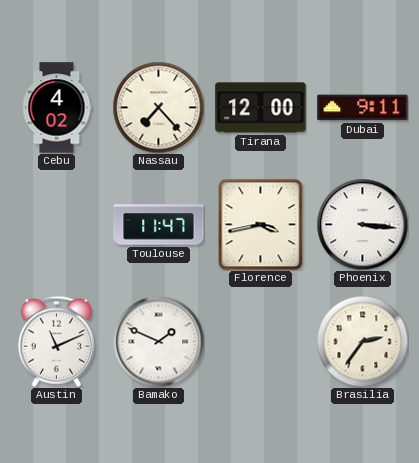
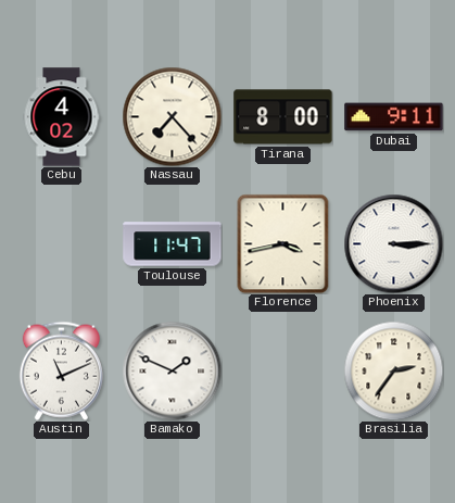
Tirana: 12:00 -> 8:00 (283, 117)
Phoenix: 3:16 -> 3:15 (393, 243)
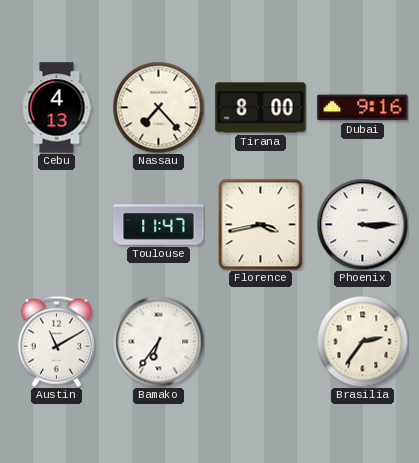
Cebu: 4:02 -> 4:13 (57, 108)
Dubai: 9:11 -> 9:16 (363, 108)
Austin: 11:11 -> 11:10 (56, 341)
Bamako: 1:49 -> 6:36 (158, 341)
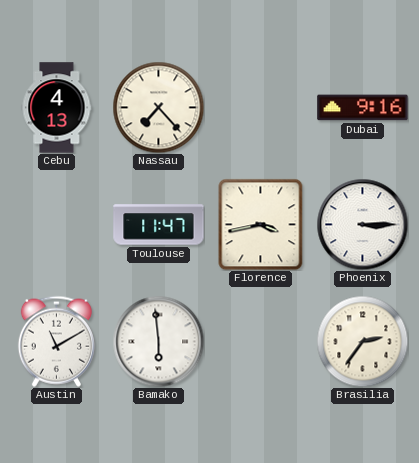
Tirana: 8:00 -> none (261, 108)
Bamako: 6:36 -> 5:59 (158, 341)
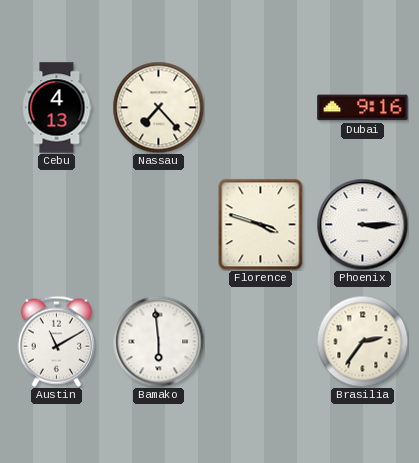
Toulouse: 11:47 -> none (159, 225)
Florence: 3:43 -> 3:48 (261, 224)
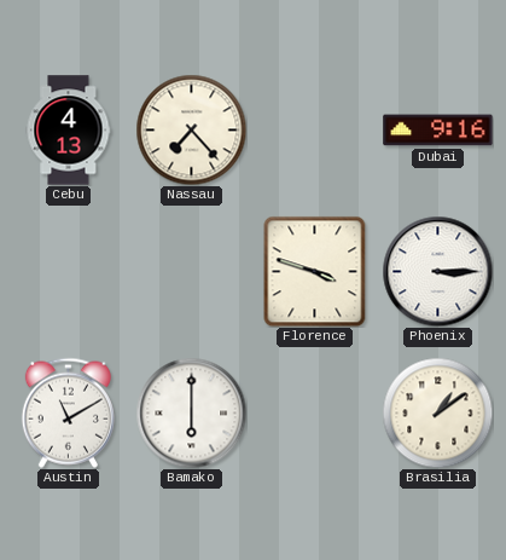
Bamako: 5:59 -> 6:00 (191, 412)
Brasilia: 2:36 -> 1:09 (437, 412)
